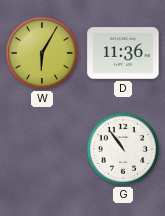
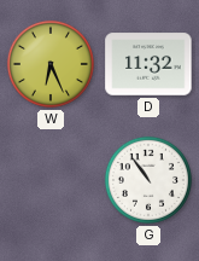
W: 6:05 -> 6:26 (51, 64)
D: 11:36 -> 11:32 (148, 64)
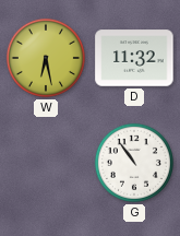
W: 6:26 -> 6:28 (46, 58)
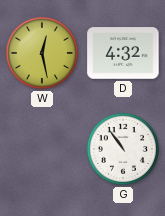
W: 6:28 -> 12:28 (42, 53)
D: 11:32 -> 4:32 (123, 53)
